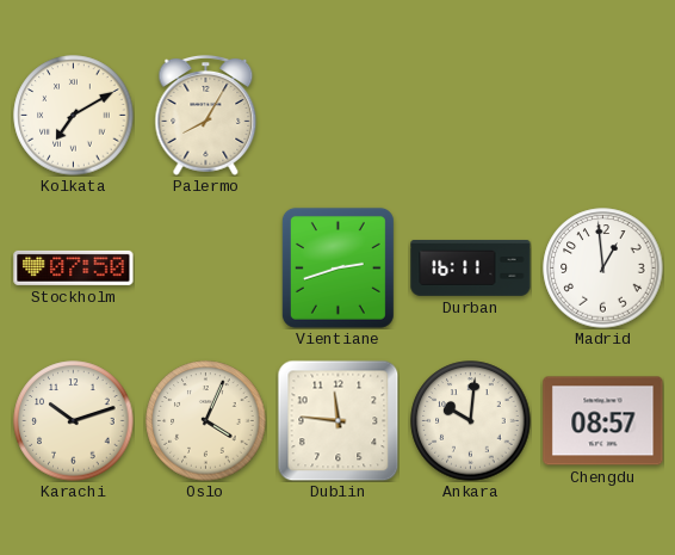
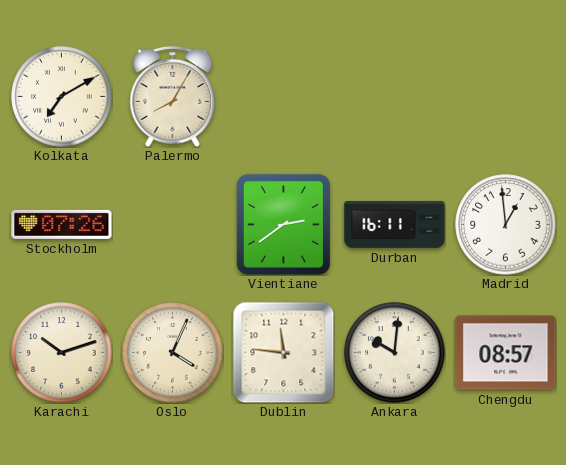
Stockholm: 07:50 -> 07:26 (62, 224)
Vientiane: 2:42 -> 2:39 (283, 224)
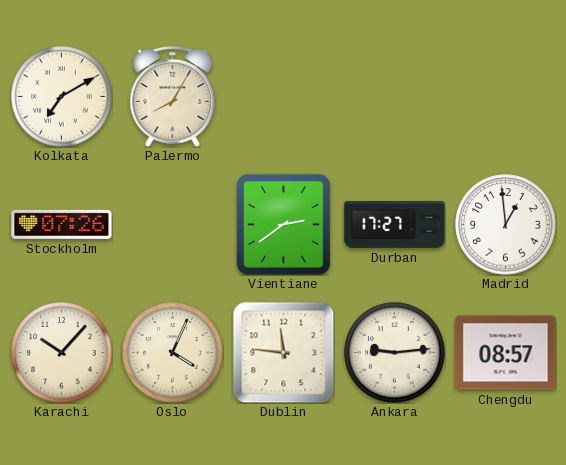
Durban: 16:11 -> 17:27 (395, 224)
Karachi: 10:12 -> 10:07 (62, 353)
Ankara: 10:01 -> 9:14 (395, 353)
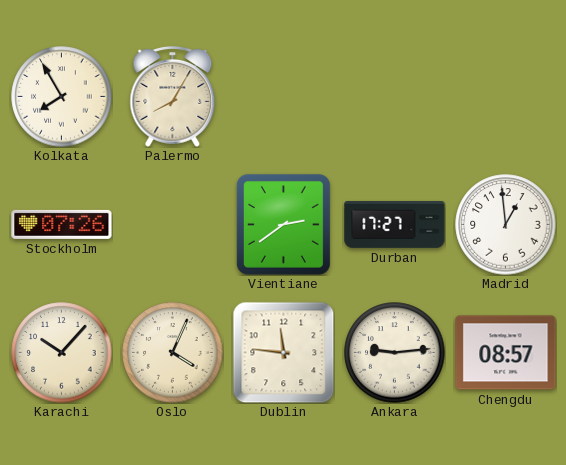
Kolkata: 7:10 -> 7:55 (62, 97)
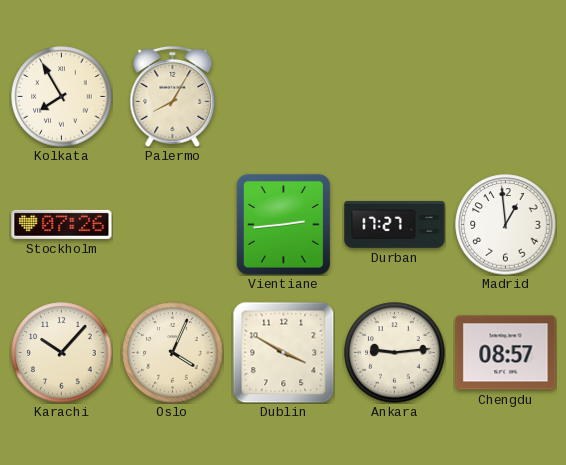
Vientiane: 2:39 -> 2:44 (283, 224)
Dublin: 11:46 -> 3:50 (283, 352)
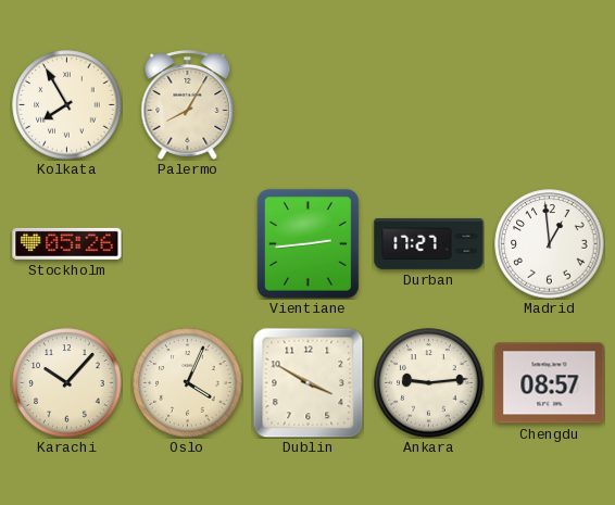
Stockholm: 07:26 -> 05:26 (67, 243)
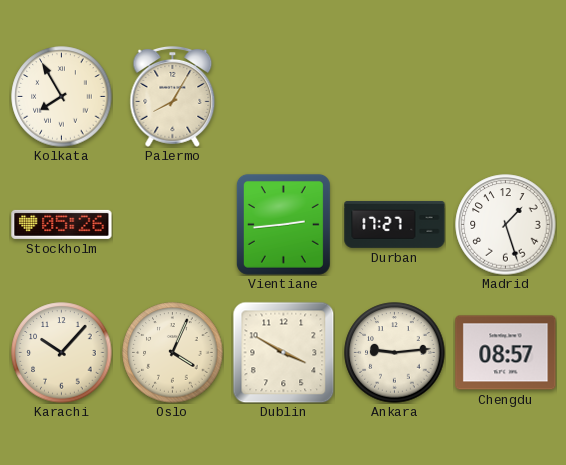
Madrid: 12:59 -> 1:27 (506, 225)
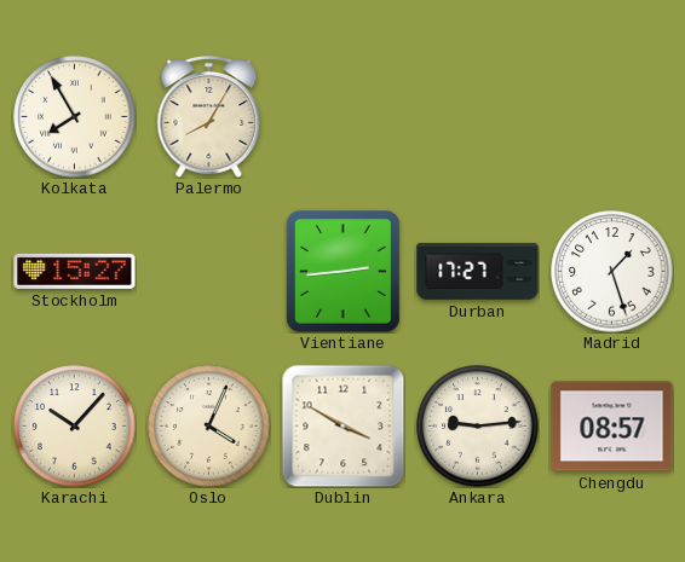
Stockholm: 05:26 -> 15:27 (75, 271)
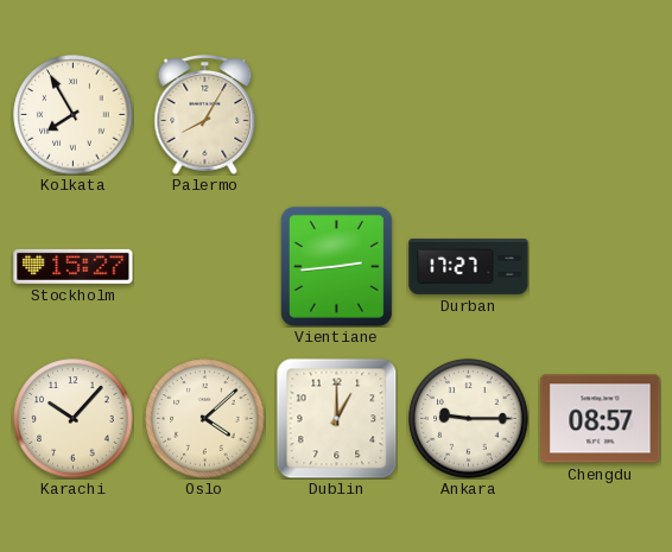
Madrid: 1:27 -> none (612, 272)
Oslo: 4:04 -> 4:08 (205, 419)
Dublin: 3:50 -> 1:00 (336, 418)
Ankara: 9:14 -> 9:15 (469, 419)
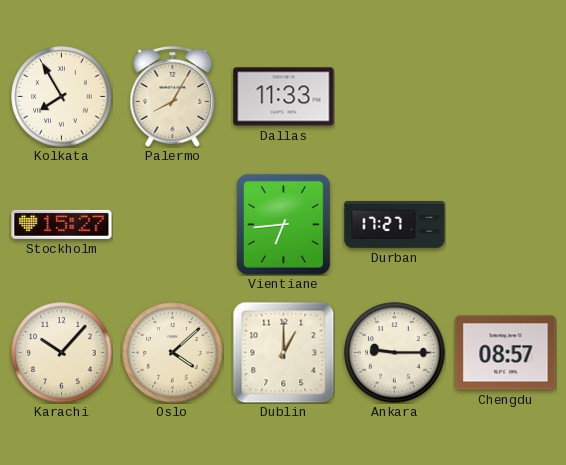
Dallas: none -> 11:33 (284, 97)
Vientiane: 2:44 -> 6:44 (283, 224)
